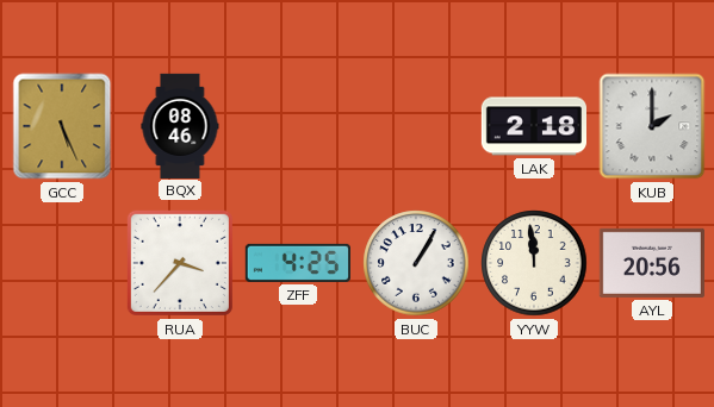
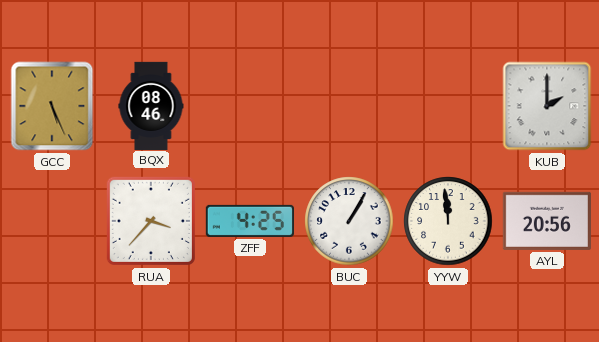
LAK: 2:18 -> none (533, 126)
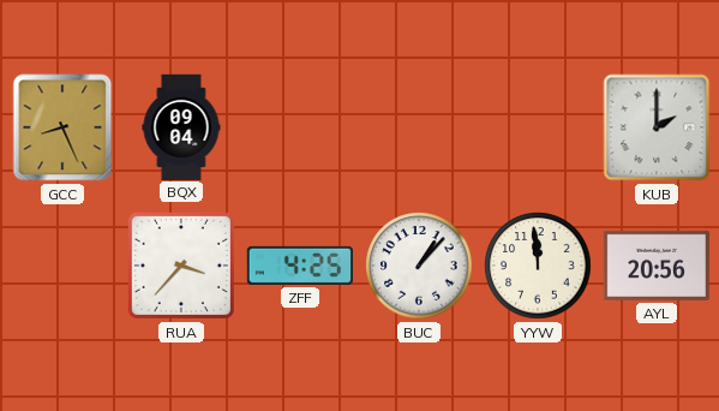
GCC: 5:26 -> 8:26 (62, 127)
BQX: 08:46 -> 09:04 (181, 126)
BUC: 1:05 -> 1:07 (419, 266)
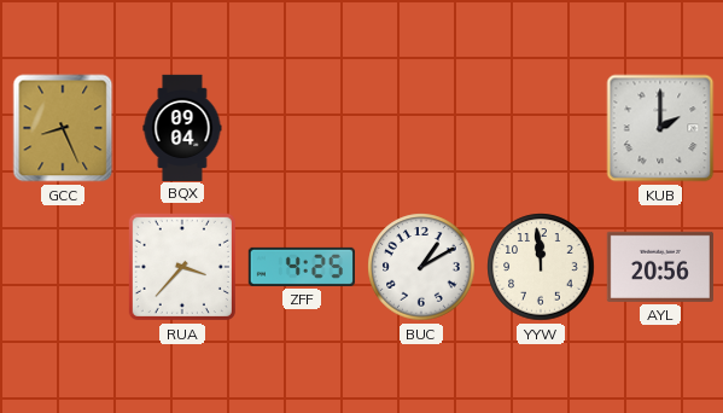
BUC: 1:07 -> 1:10 (421, 267)
